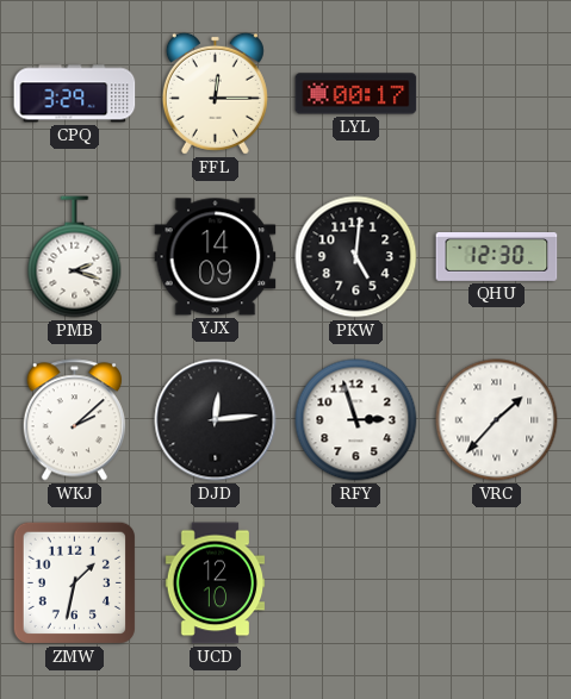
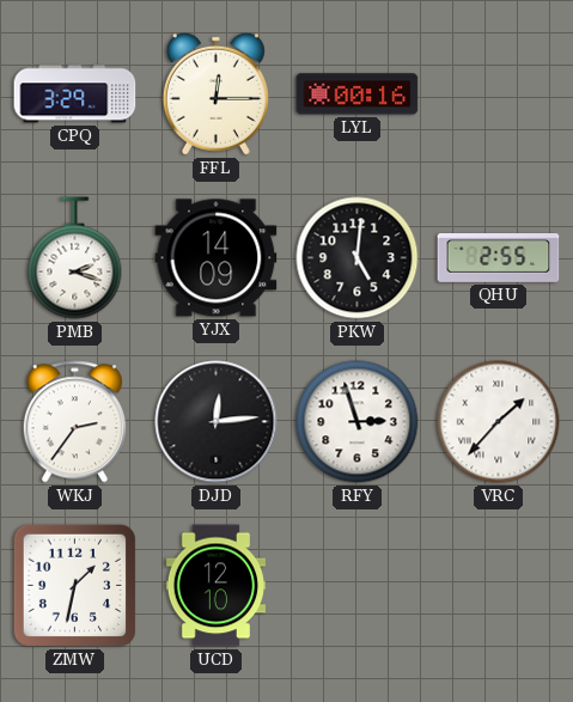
LYL: 00:17 -> 00:16 (358, 94)
QHU: 12:30 -> 2:55 (499, 258)
WKJ: 2:08 -> 2:36 (74, 422)
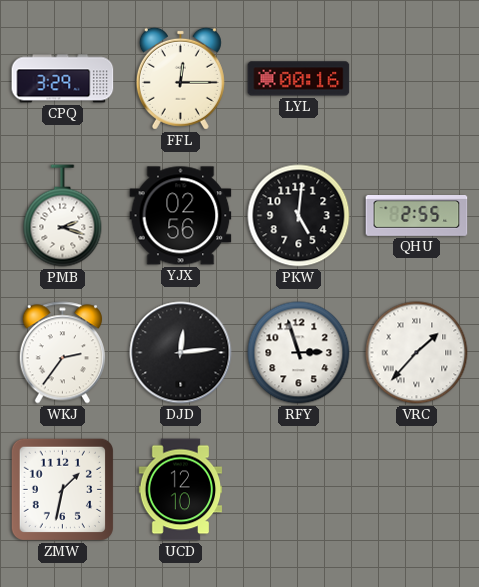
YJX: 14:09 -> 02:56 (181, 216)
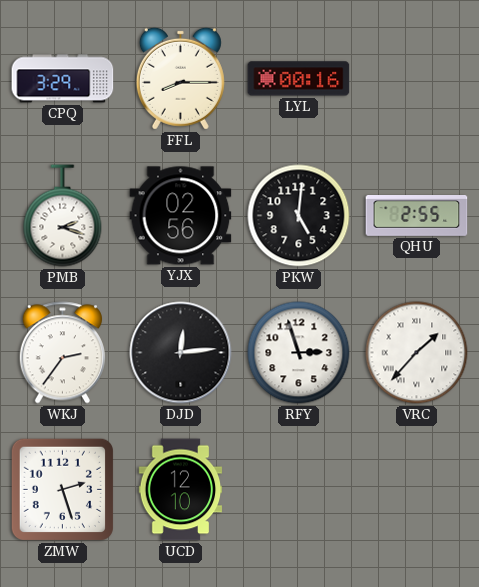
FFL: 12:15 -> 8:15 (180, 78)
ZMW: 1:32 -> 2:27 (62, 489)
